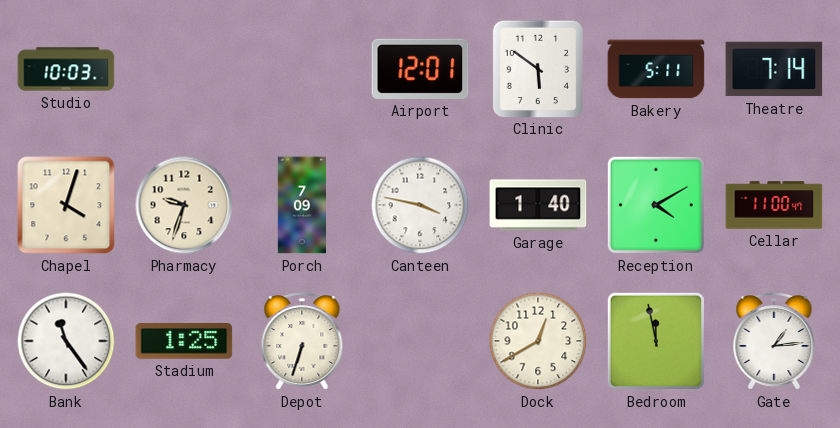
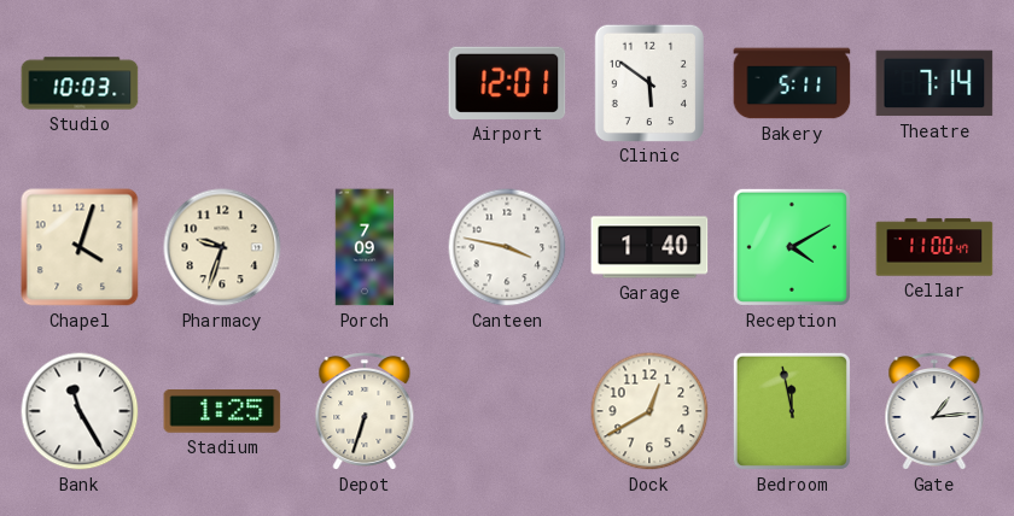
Bank: 11:24 -> 11:25 (80, 411)
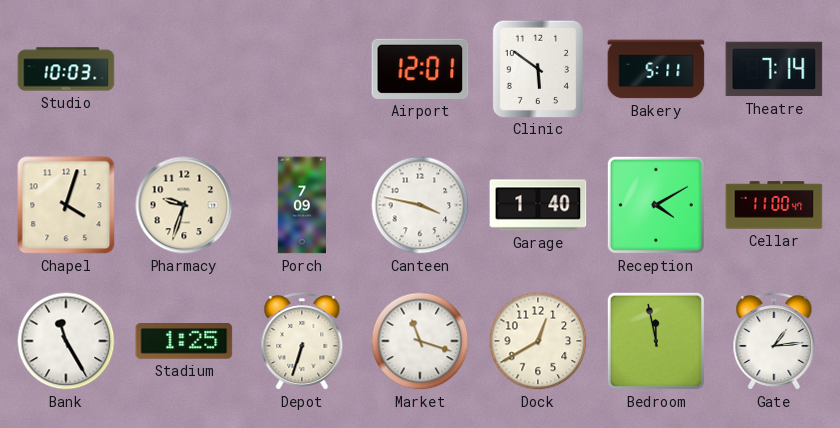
Market: none -> 11:18 (420, 341)
